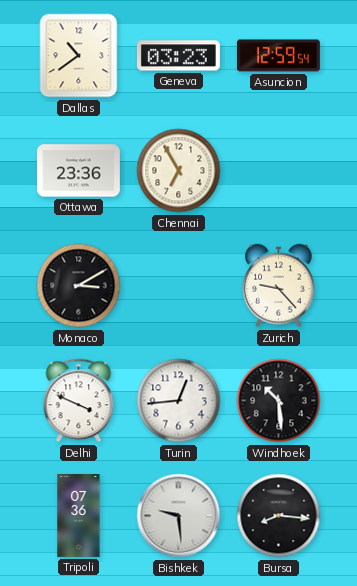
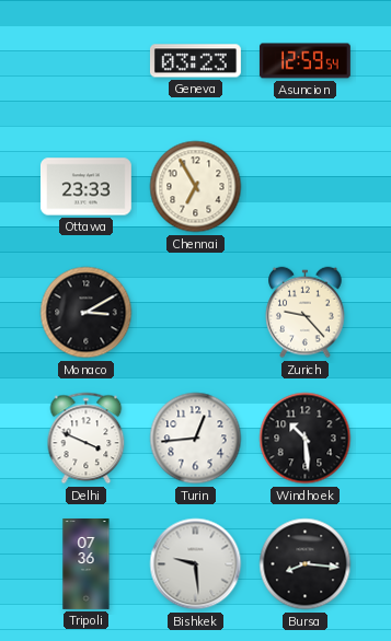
Dallas: 10:39 -> none (79, 56)
Ottawa: 23:36 -> 23:33 (85, 187)
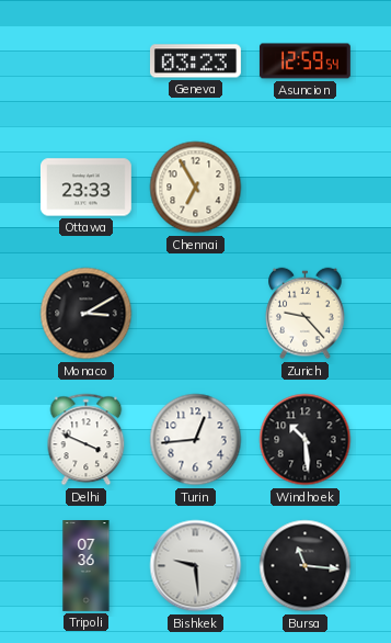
Bursa: 8:16 -> 11:16 (306, 566)
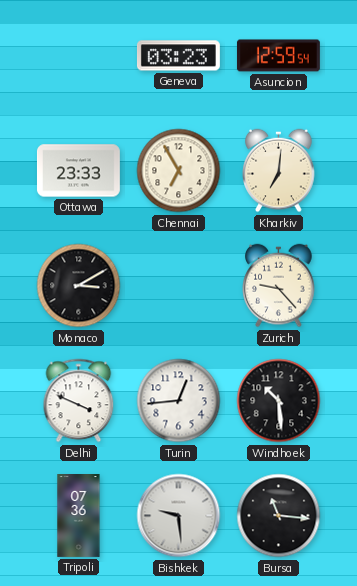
Kharkiv: none -> 7:01 (279, 171)
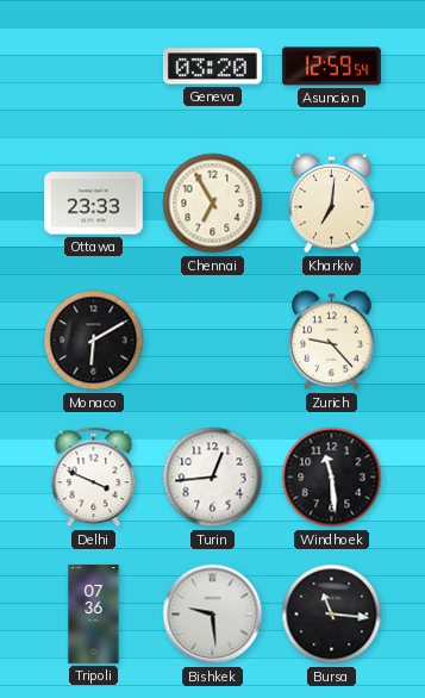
Geneva: 03:23 -> 03:20 (212, 67)
Monaco: 3:10 -> 6:10 (94, 341)
Windhoek: 10:29 -> 11:29 (332, 478)
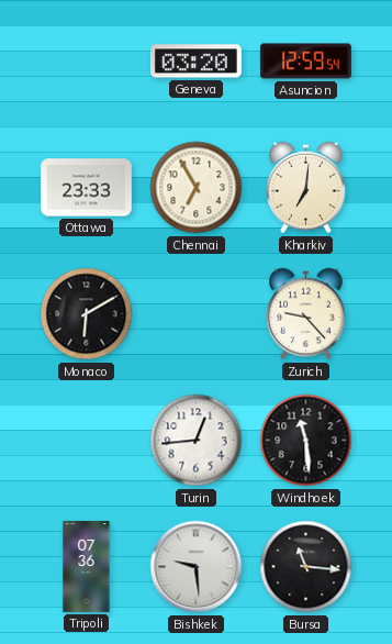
Delhi: 3:49 -> none (94, 478)
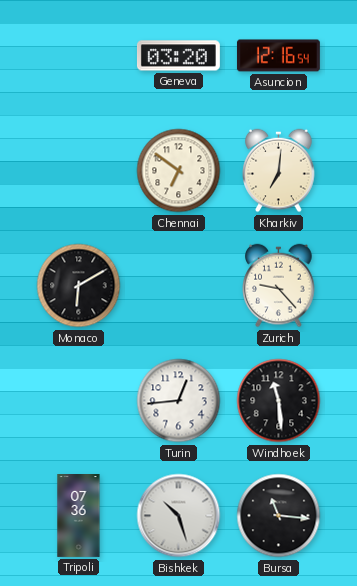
Asuncion: 12:59 -> 12:16 (278, 56)
Ottawa: 23:33 -> none (86, 188)
Chennai: 6:55 -> 6:51 (179, 171)
Bishkek: 9:29 -> 10:27 (179, 516)
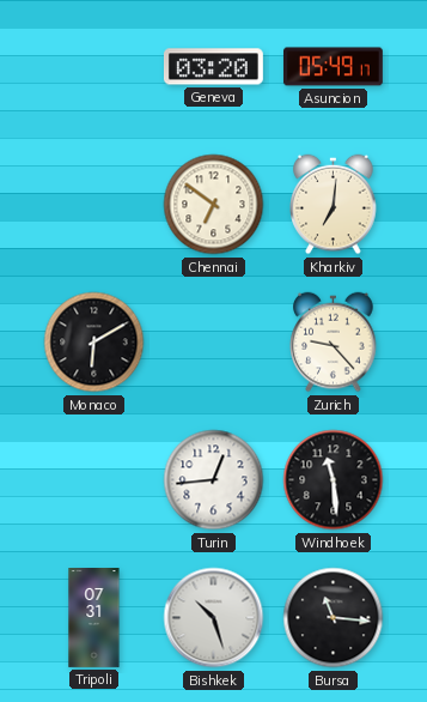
Asuncion: 12:16 -> 05:49 (333, 67)
Tripoli: 07:36 -> 07:31 (94, 618)
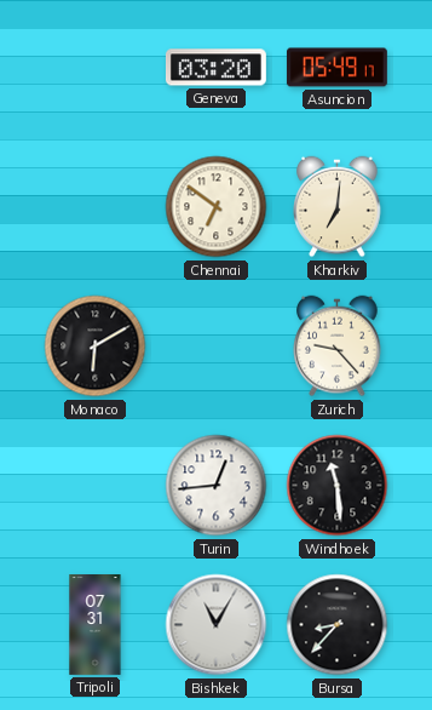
Bishkek: 10:27 -> 11:05 (217, 625)
Bursa: 11:16 -> 8:37 (338, 625)
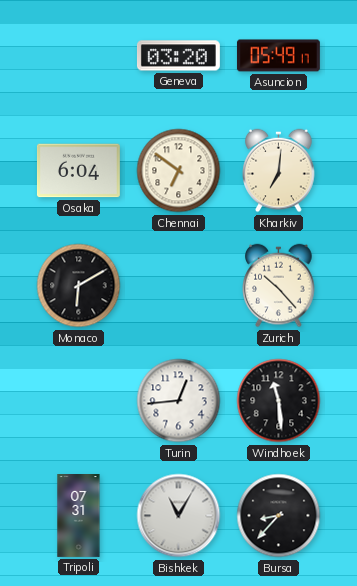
Osaka: none -> 6:04 (78, 171)
Zurich: 9:23 -> 10:23 (279, 286)
